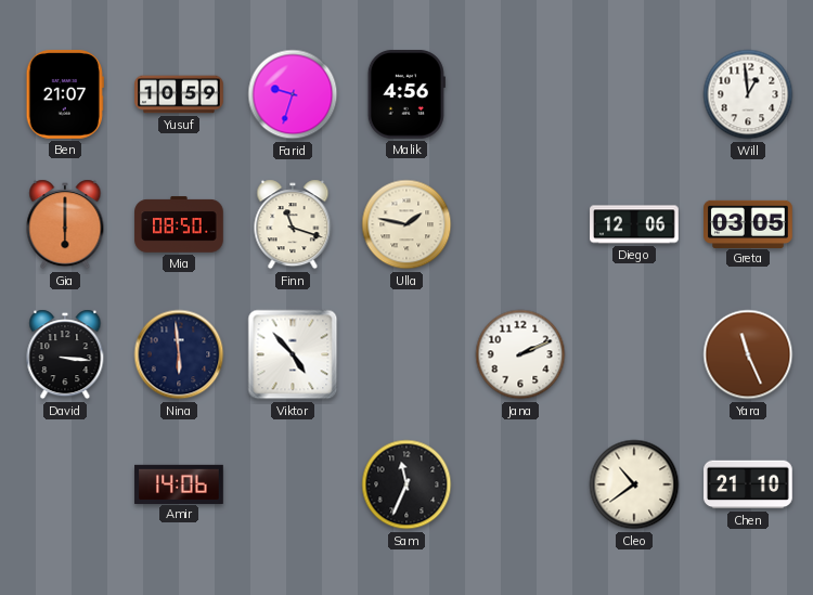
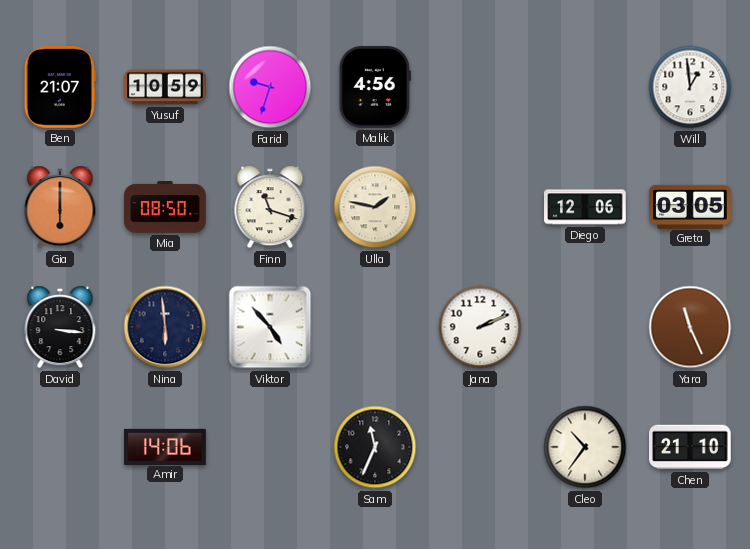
Cleo: 10:39 -> 10:36 (585, 447)
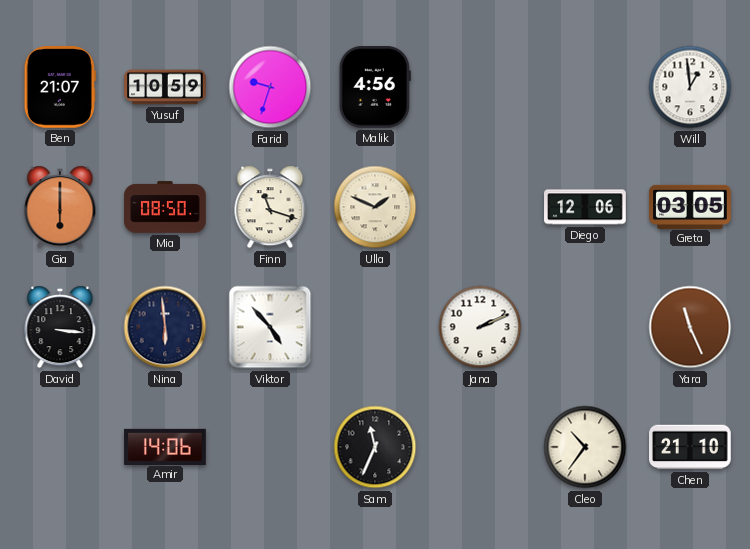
Ulla: 1:47 -> 1:49 (375, 207)
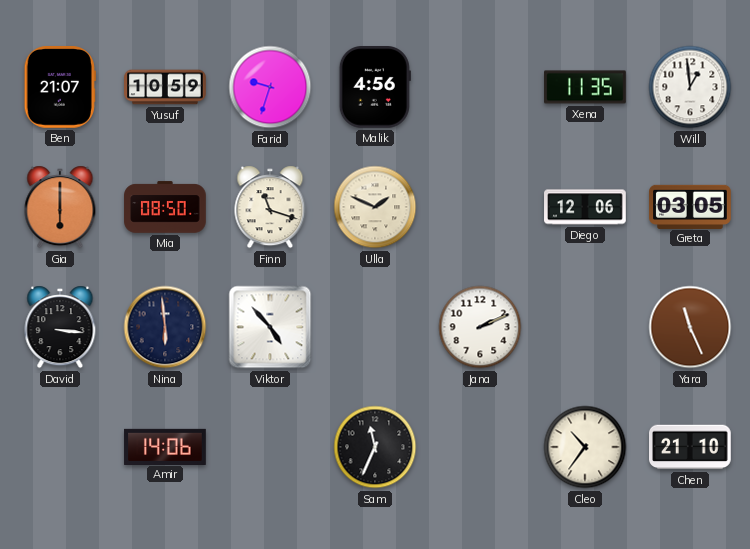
Xena: none -> 11:35 (585, 87)
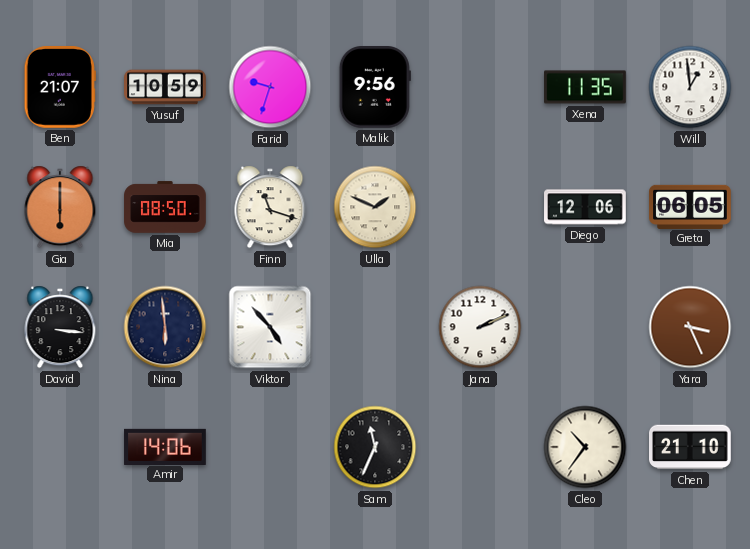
Malik: 4:56 -> 9:56 (375, 88)
Greta: 03:05 -> 06:05 (690, 206)
Yara: 11:26 -> 3:26 (690, 327)
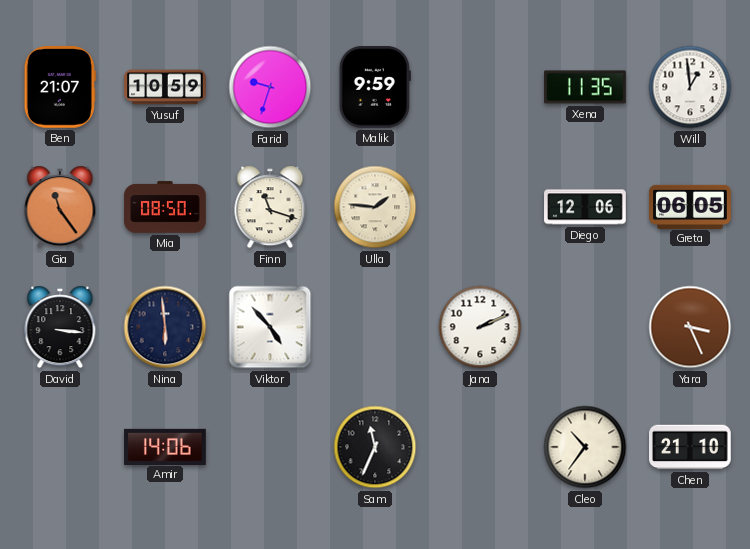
Malik: 9:56 -> 9:59 (375, 88)
Gia: 6:00 -> 11:24 (60, 207)
Ulla: 1:49 -> 1:46 (375, 207)
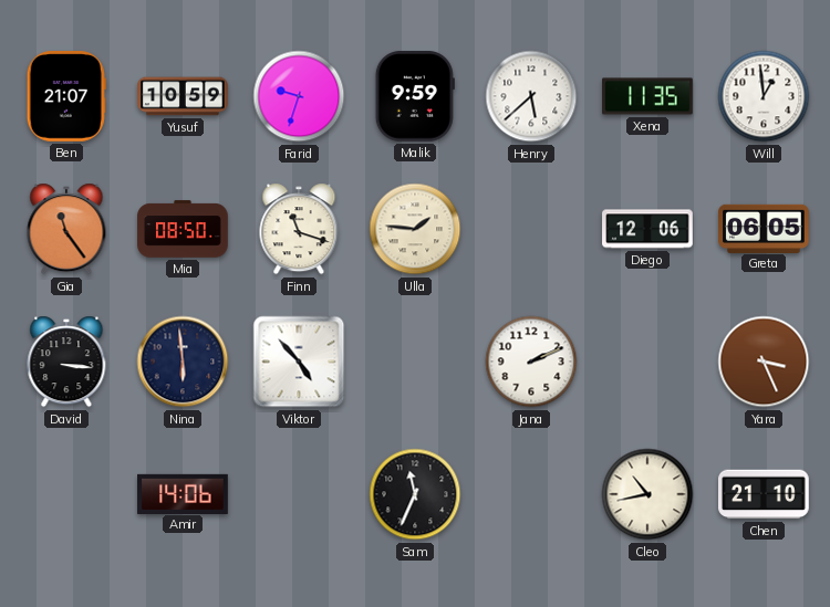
Henry: none -> 5:38 (531, 96)
Cleo: 10:36 -> 10:43 (647, 494)
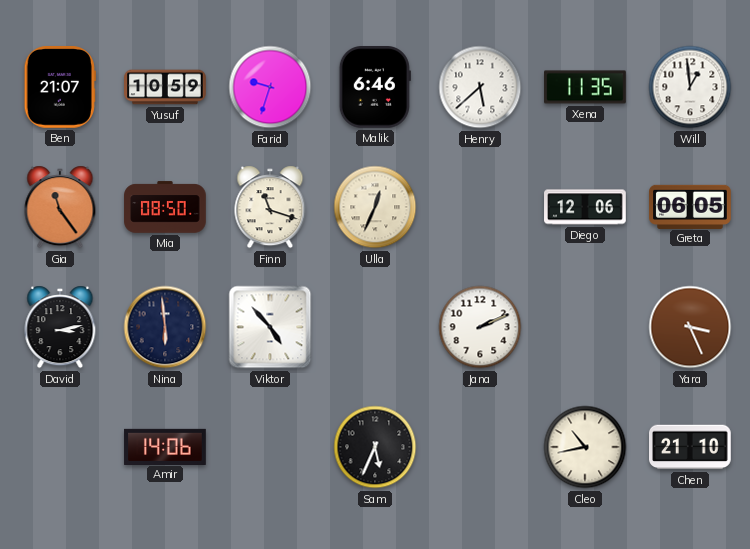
Malik: 9:59 -> 6:46 (375, 88)
Ulla: 1:46 -> 12:34 (375, 207)
David: 3:16 -> 3:13 (60, 327)
Sam: 11:34 -> 5:34 (375, 447)
